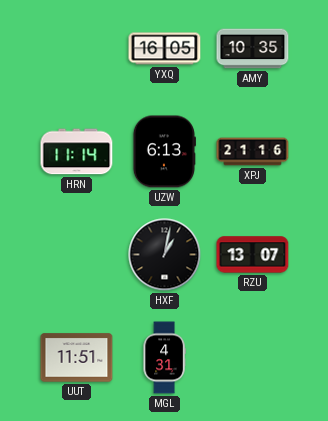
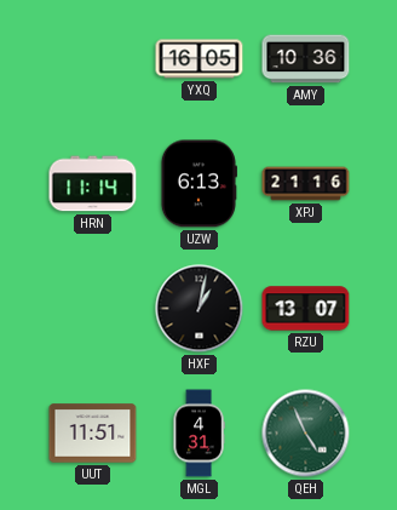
AMY: 10:35 -> 10:36 (306, 59)
QEH: none -> 4:56 (306, 434)
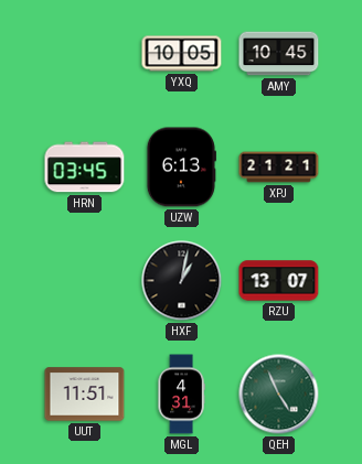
YXQ: 16:05 -> 10:05 (182, 54)
AMY: 10:36 -> 10:45 (279, 54)
HRN: 11:14 -> 03:45 (85, 168)
XPJ: 21:16 -> 21:21 (279, 168)
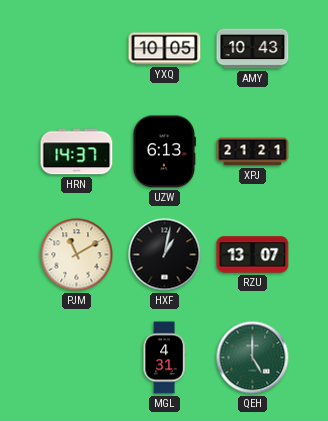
AMY: 10:45 -> 10:43 (253, 49)
HRN: 03:45 -> 14:37 (77, 152)
PJM: none -> 11:10 (77, 255)
UUT: 11:51 -> none (85, 395)
QEH: 4:56 -> 5:00 (253, 358)
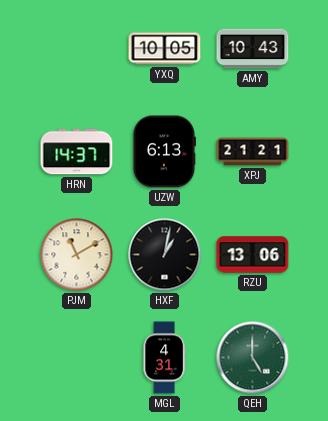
RZU: 13:07 -> 13:06 (253, 255)
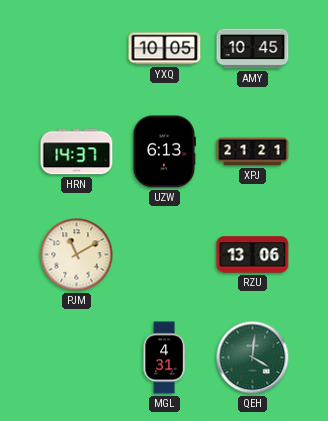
AMY: 10:43 -> 10:45 (253, 49)
HXF: 1:02 -> none (165, 255)
QEH: 5:00 -> 4:01 (253, 358)
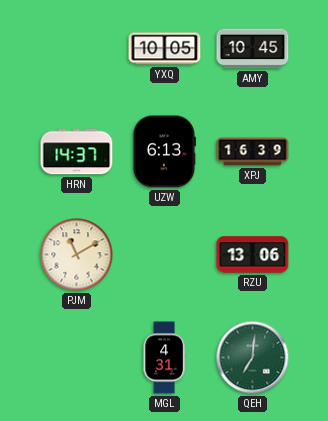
XPJ: 21:21 -> 16:39 (253, 152)
QEH: 4:01 -> 7:01 (253, 358)
